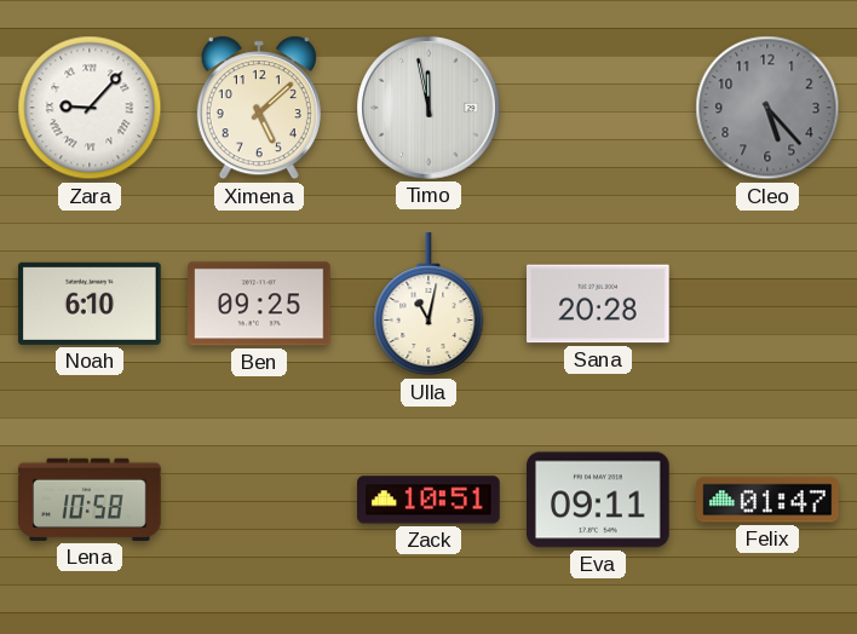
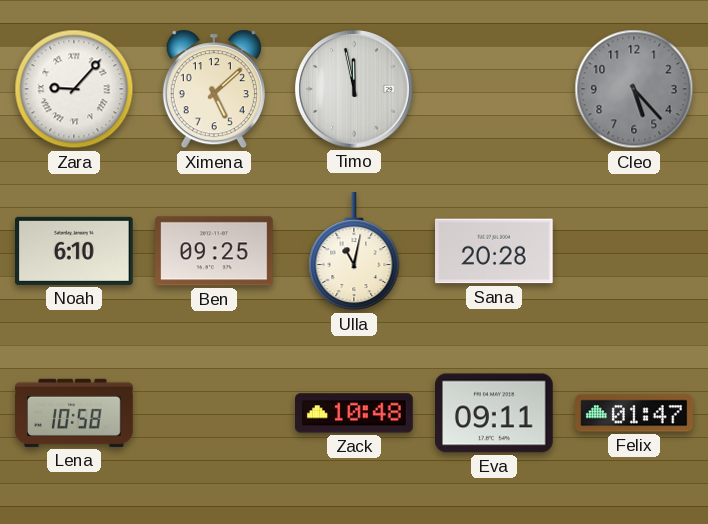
Zack: 10:51 -> 10:48 (354, 413)
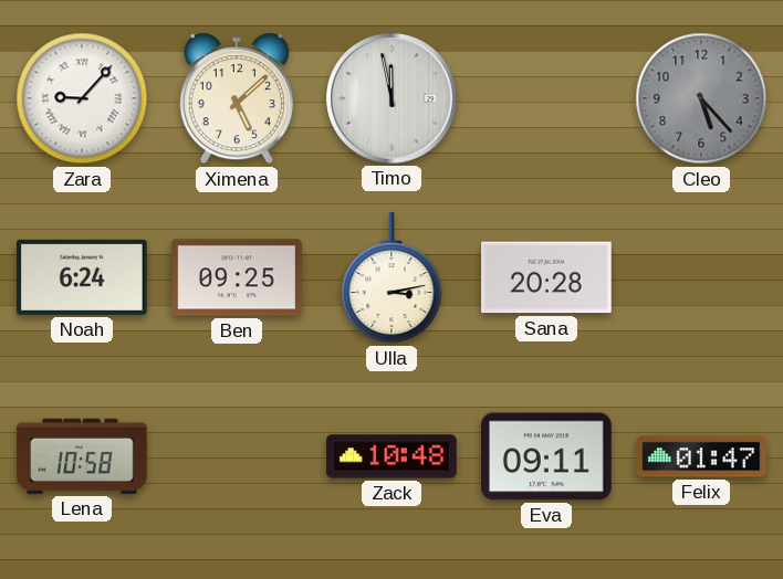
Noah: 6:10 -> 6:24 (83, 277)
Ulla: 11:02 -> 3:13 (391, 278)
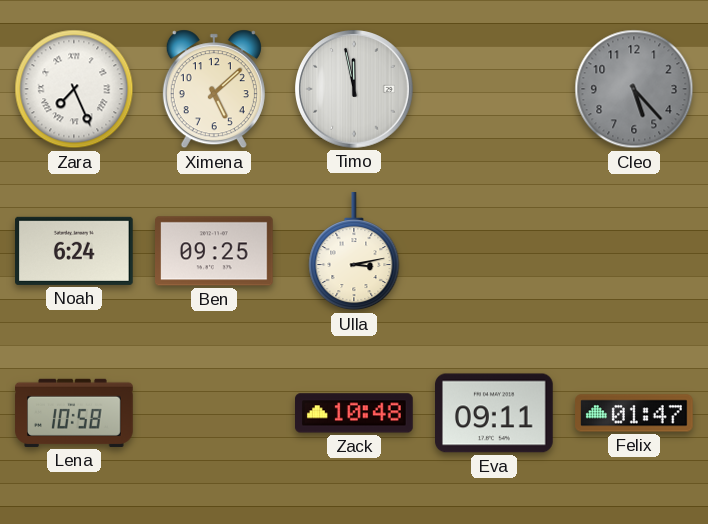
Zara: 9:07 -> 7:26 (74, 89)
Sana: 20:28 -> none (547, 277)
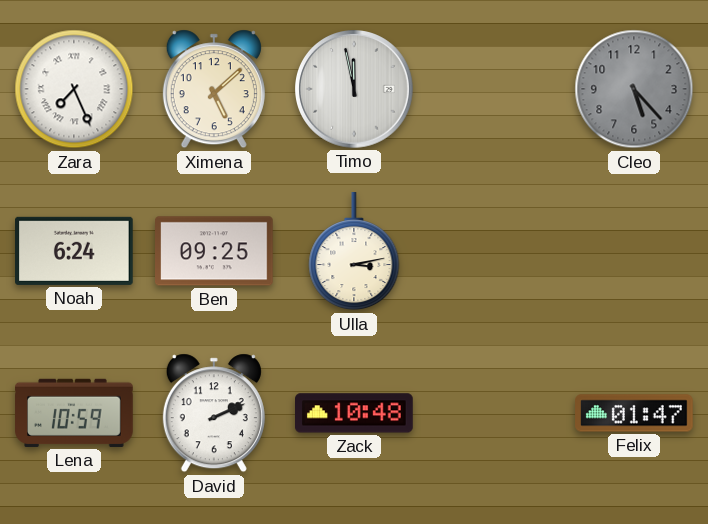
Lena: 10:58 -> 10:59 (74, 413)
David: none -> 2:11 (214, 413)
Eva: 09:11 -> none (495, 413)
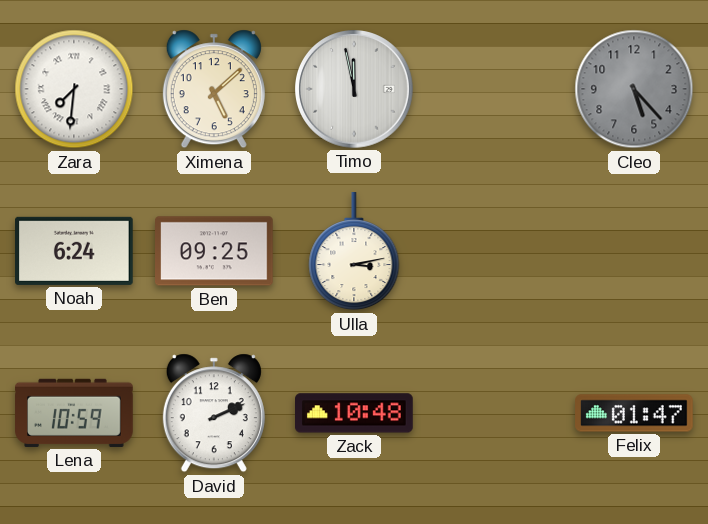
Zara: 7:26 -> 7:31 (74, 89)
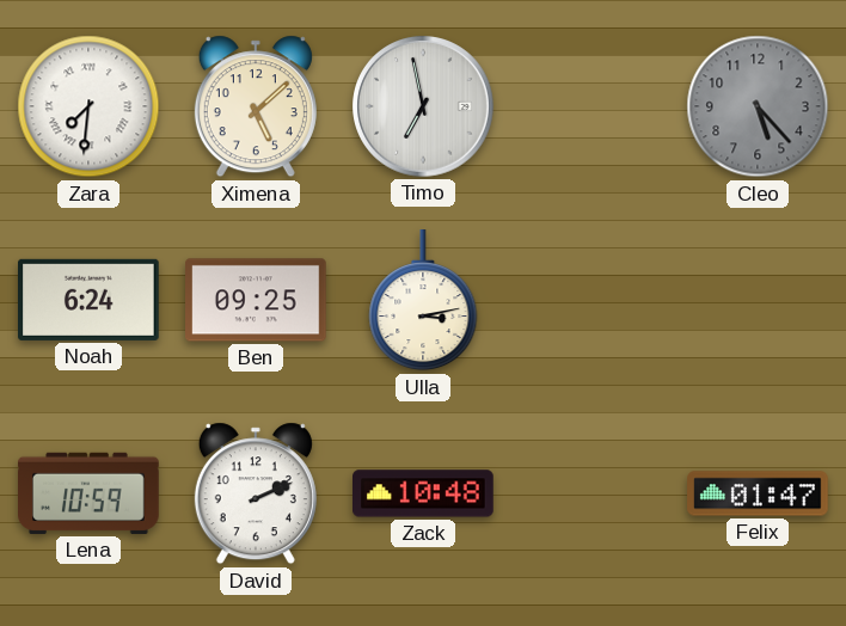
Timo: 11:58 -> 6:58 (423, 106)
